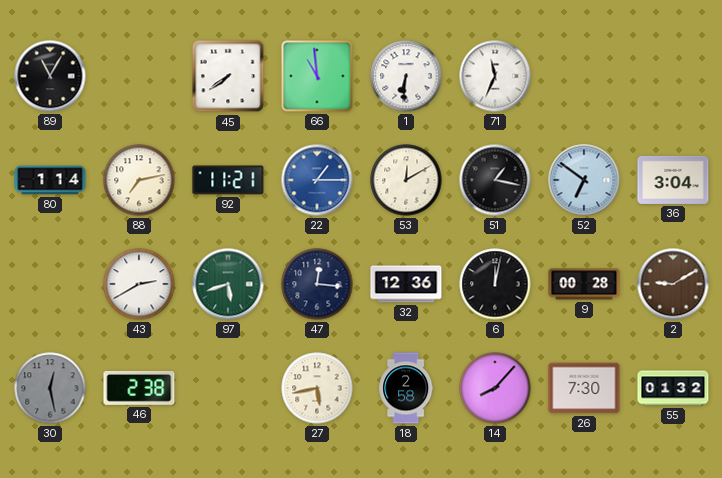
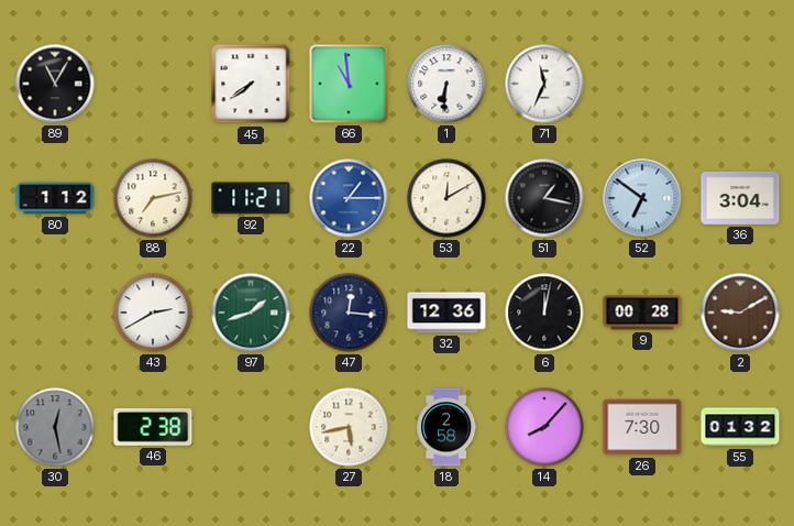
80: 1:14 -> 1:12 (55, 198)
97: 5:42 -> 1:42 (251, 313)
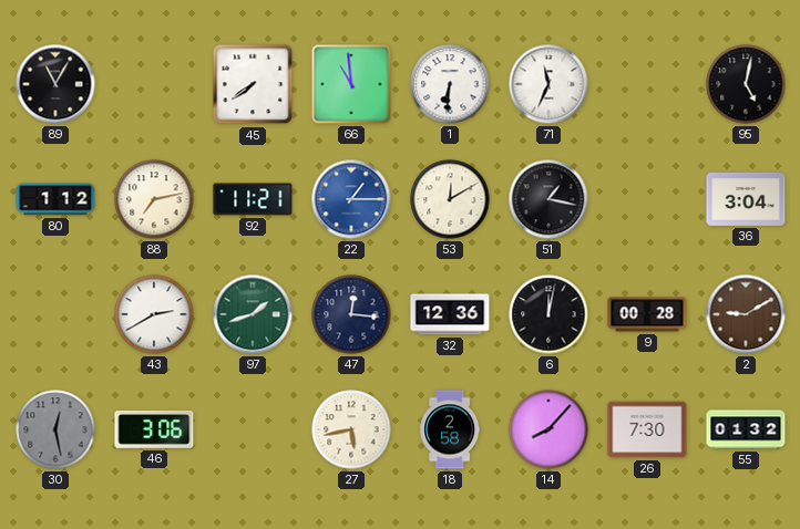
95: none -> 5:02 (746, 84)
52: 6:51 -> none (642, 198)
46: 2:38 -> 3:06 (154, 429)
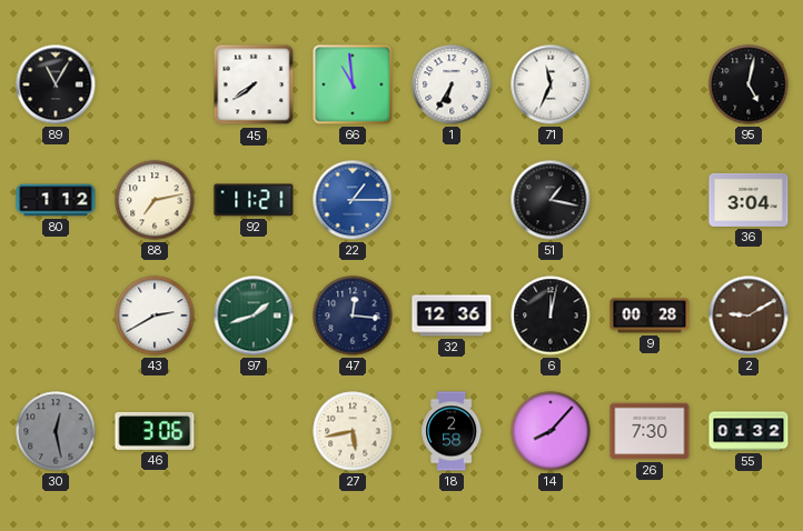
1: 6:31 -> 6:35 (452, 84)
53: 12:10 -> none (450, 199)
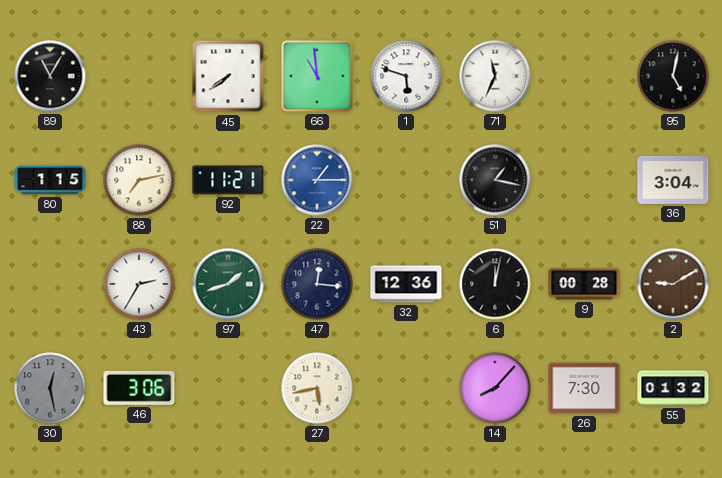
1: 6:35 -> 5:48 (406, 76)
80: 1:12 -> 1:15 (50, 180)
43: 2:40 -> 2:35 (139, 284)
18: 2:58 -> none (452, 431)
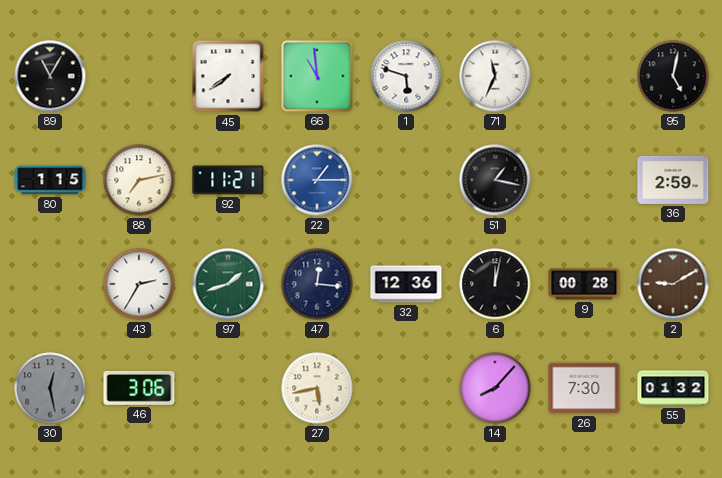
36: 3:04 -> 2:59 (673, 180)
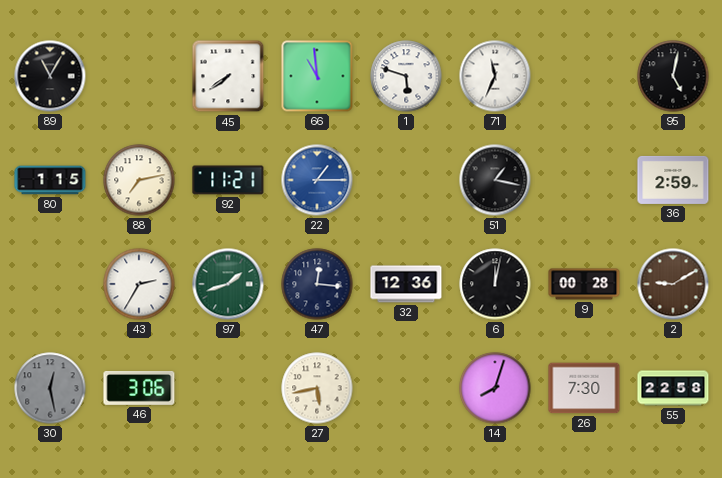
14: 8:07 -> 8:03 (495, 388)
55: 01:32 -> 22:58 (673, 388)
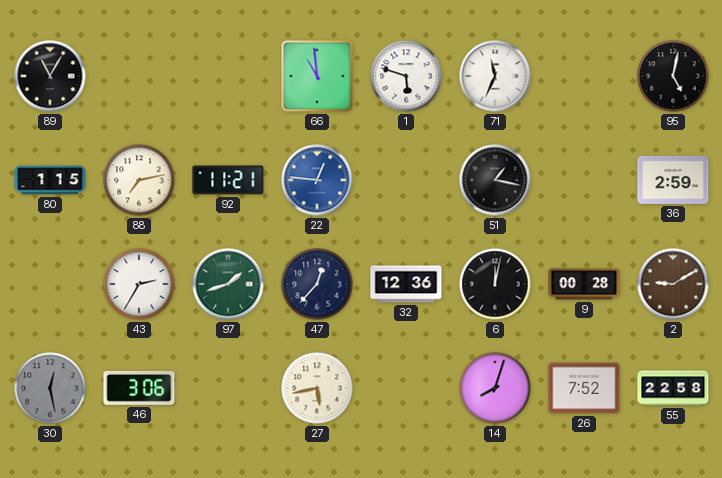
45: 7:39 -> none (228, 76)
22: 1:15 -> 12:46 (317, 180)
47: 12:16 -> 12:37 (317, 284)
26: 7:30 -> 7:52 (584, 388)
